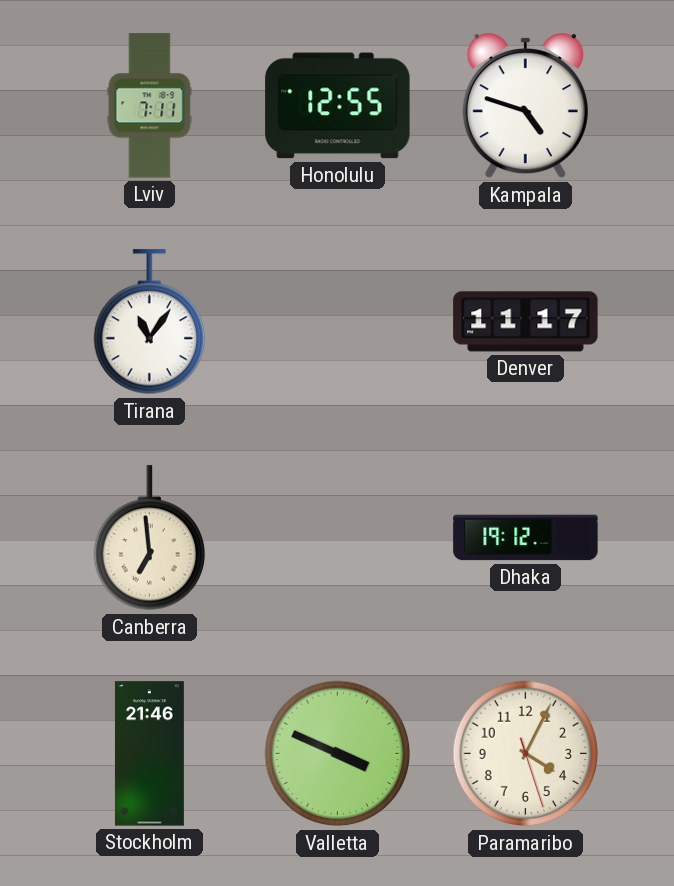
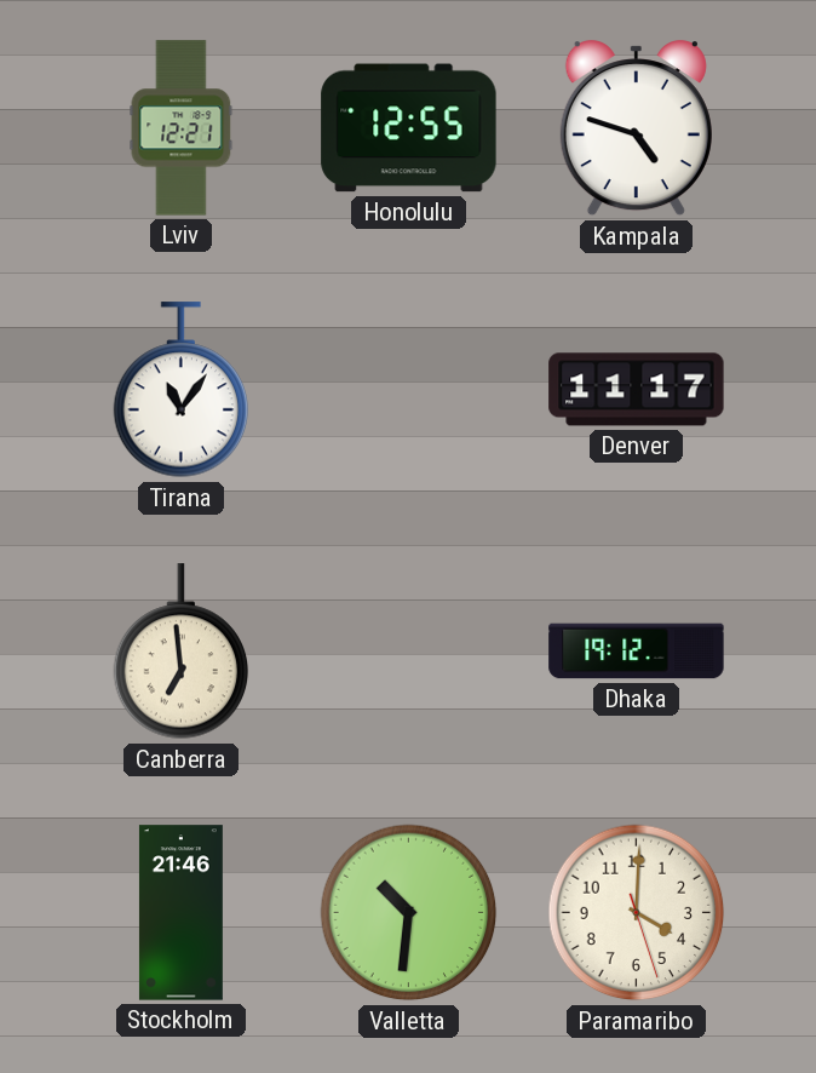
Lviv: 7:11 -> 12:21 (182, 128)
Valletta: 3:49 -> 10:31 (409, 913)
Paramaribo: 4:04 -> 4:00 (637, 913)
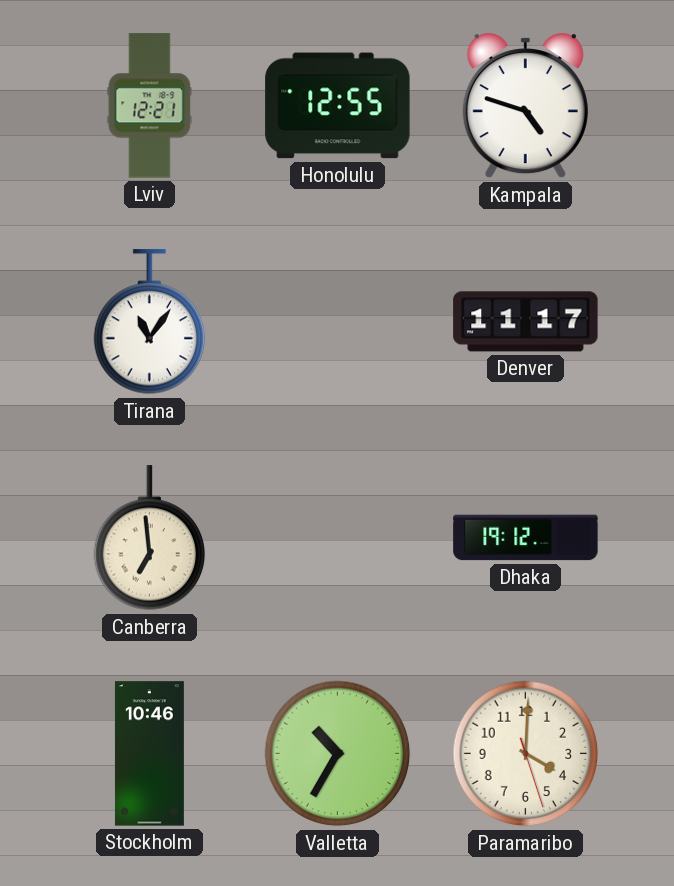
Stockholm: 21:46 -> 10:46 (149, 754)
Valletta: 10:31 -> 10:35 (338, 754)
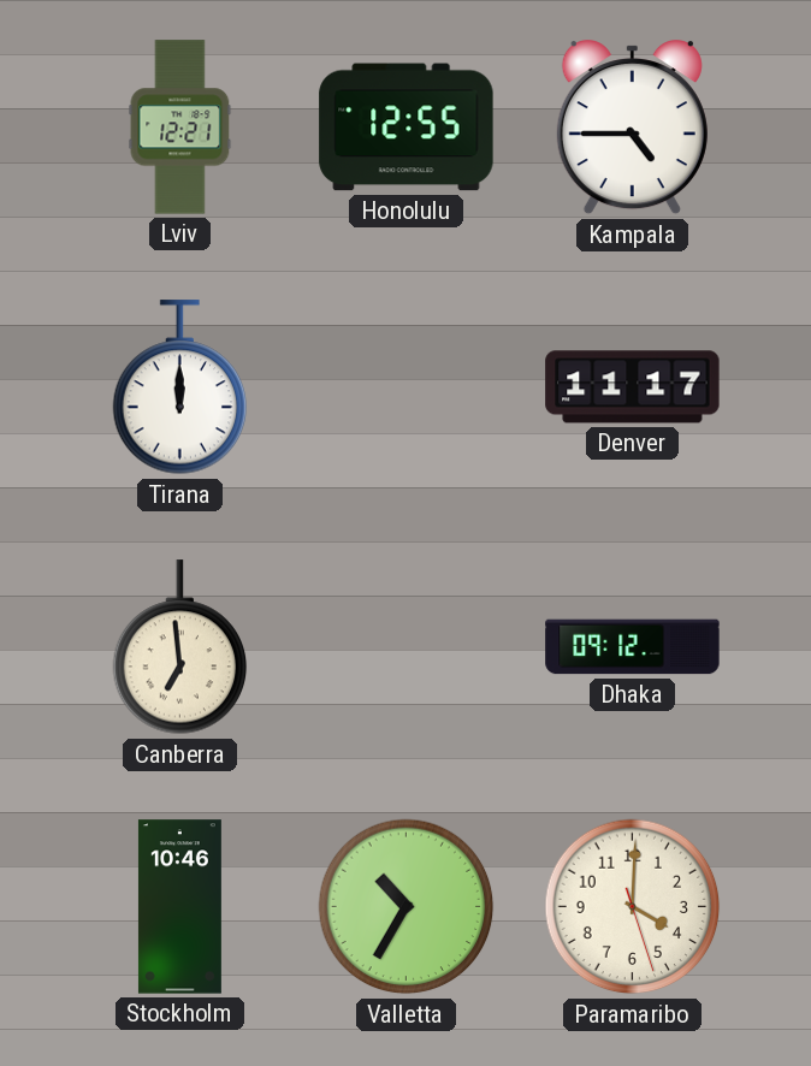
Kampala: 4:48 -> 4:45 (632, 128)
Tirana: 11:06 -> 12:00 (180, 387)
Dhaka: 19:12 -> 09:12 (633, 647)
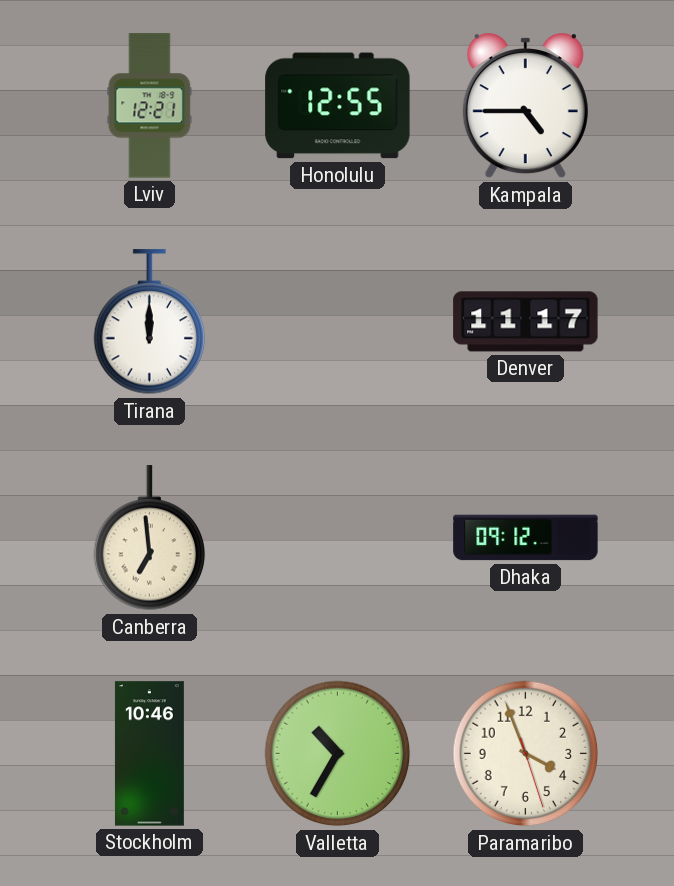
Paramaribo: 4:00 -> 3:56 (526, 754)
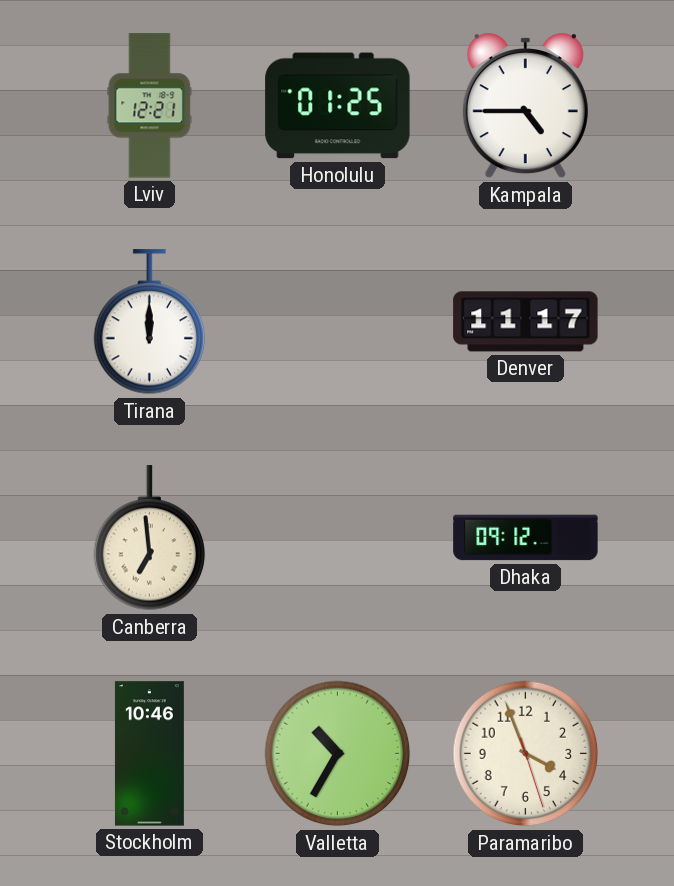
Honolulu: 12:55 -> 01:25 (338, 106)
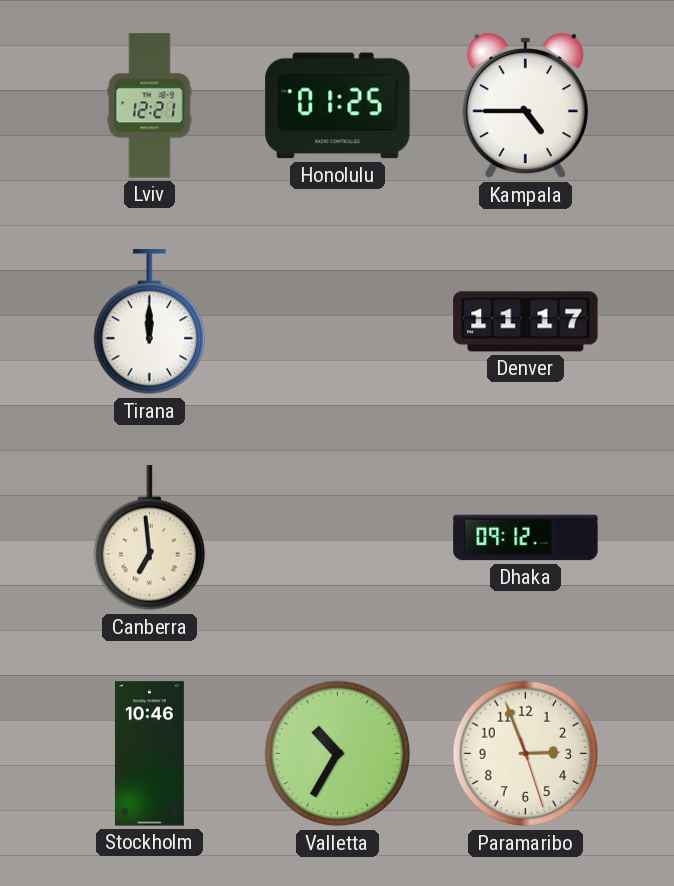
Paramaribo: 3:56 -> 2:56 (526, 754)
